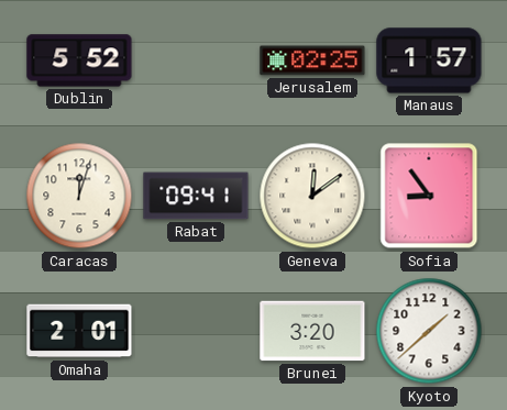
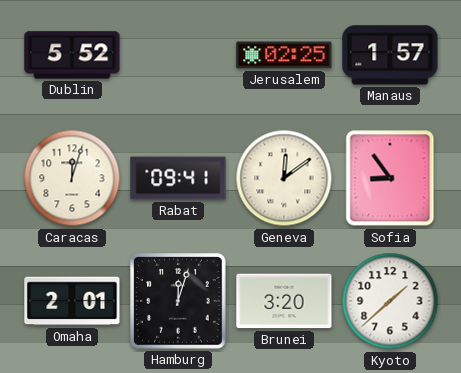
Hamburg: none -> 12:03 (178, 301)
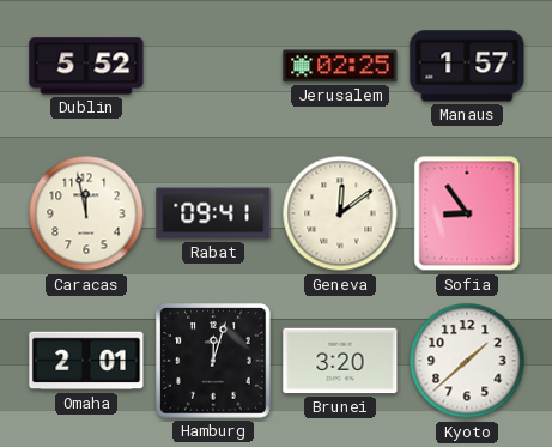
Caracas: 12:03 -> 11:58 (86, 213)
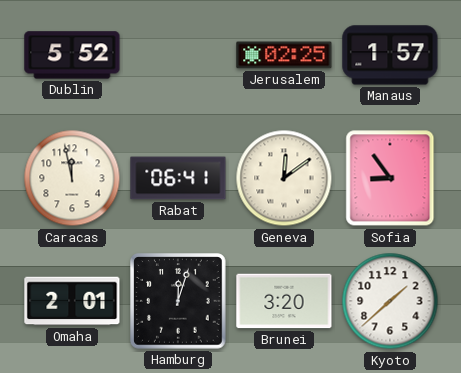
Rabat: 09:41 -> 06:41 (178, 178)
